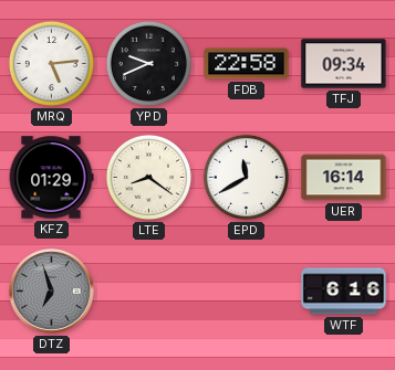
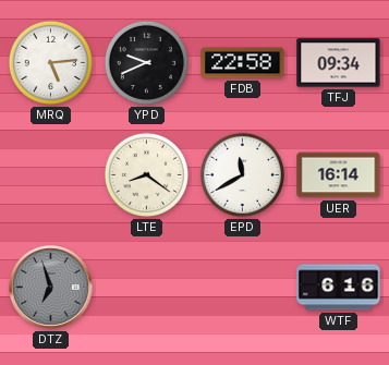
KFZ: 01:29 -> none (51, 178)
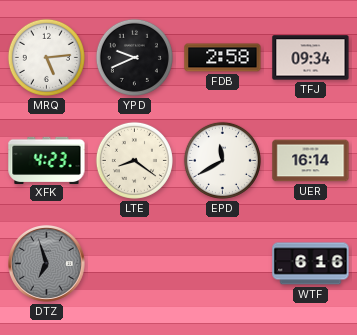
FDB: 22:58 -> 2:58 (223, 58)
XFK: none -> 4:23 (47, 160)
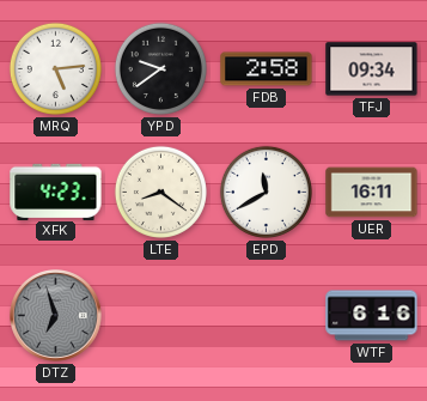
YPD: 9:41 -> 9:39 (160, 68)
UER: 16:14 -> 16:11 (372, 193)
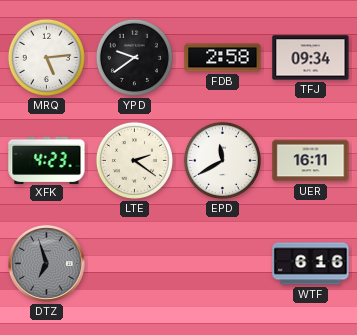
LTE: 8:21 -> 2:21 (134, 160)
